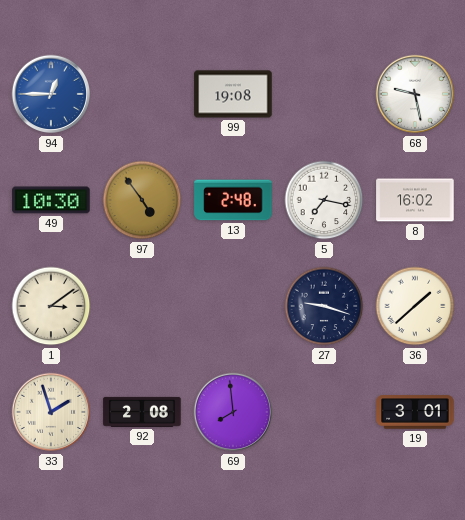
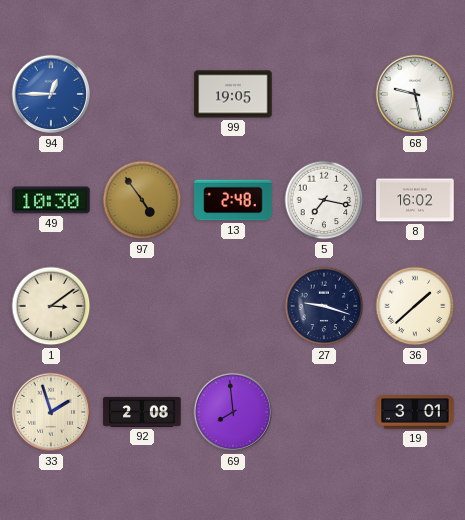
99: 19:08 -> 19:05 (233, 94)
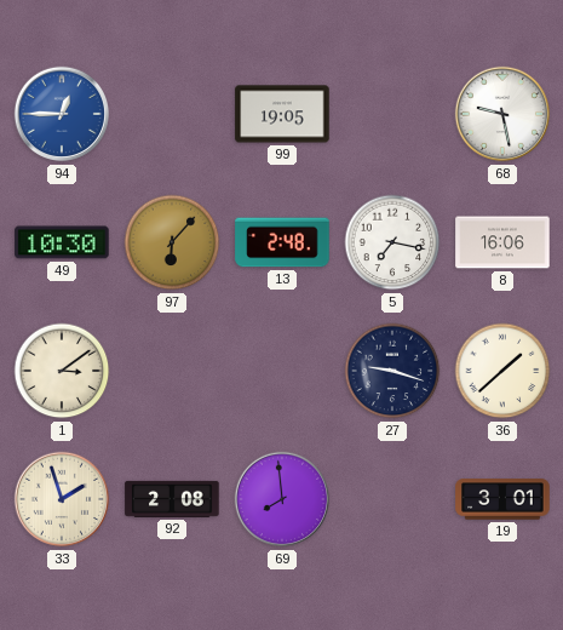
97: 4:54 -> 6:07 (172, 242)
8: 16:02 -> 16:06 (502, 242)
